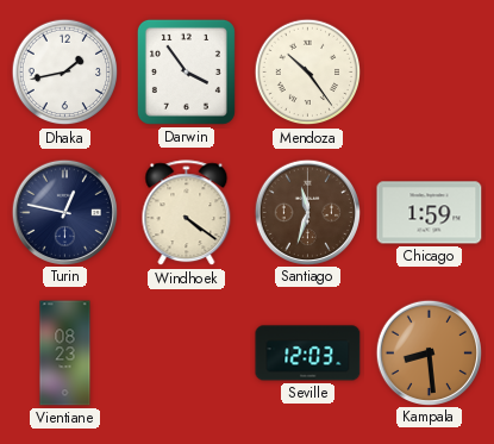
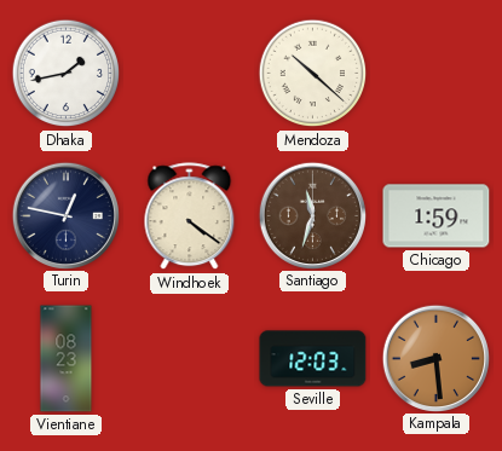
Darwin: 3:54 -> none (186, 71)
Mendoza: 10:24 -> 10:22 (313, 74)
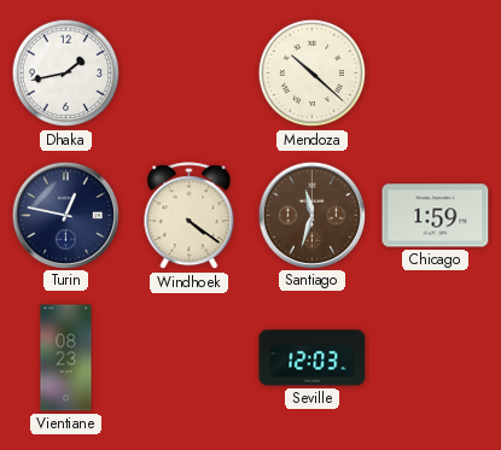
Kampala: 8:29 -> none (435, 358)
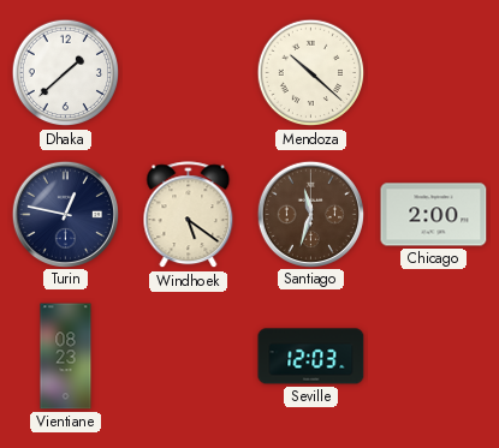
Dhaka: 1:43 -> 1:38 (66, 73)
Windhoek: 4:21 -> 5:21 (189, 215)
Chicago: 1:59 -> 2:00 (434, 215)
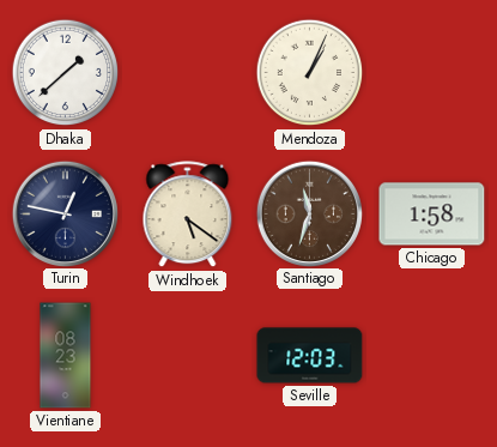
Mendoza: 10:22 -> 1:04 (310, 73)
Chicago: 2:00 -> 1:58 (432, 215)
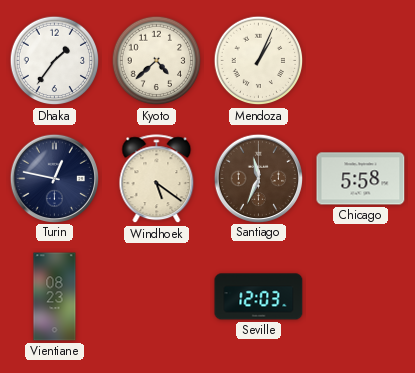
Dhaka: 1:38 -> 1:36 (55, 61)
Kyoto: none -> 4:38 (157, 61)
Santiago: 11:33 -> 11:34 (258, 178)
Chicago: 1:58 -> 5:58 (361, 179)
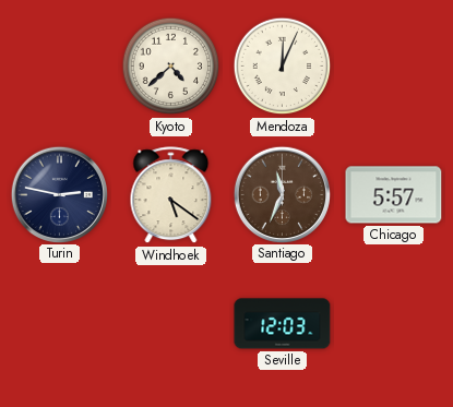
Dhaka: 1:36 -> none (55, 61)
Mendoza: 1:04 -> 12:04 (283, 67)
Turin: 12:47 -> 2:47 (59, 194)
Chicago: 5:58 -> 5:57 (394, 195)
Vientiane: 08:23 -> none (55, 297)
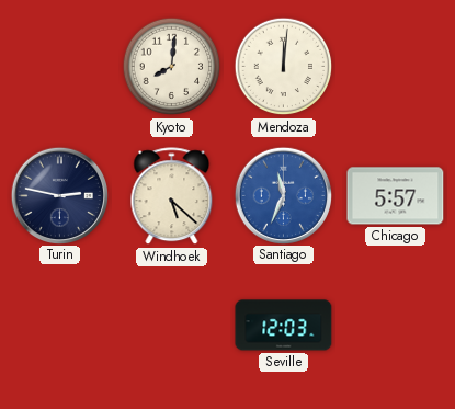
Kyoto: 4:38 -> 8:01 (172, 67)
Mendoza: 12:04 -> 12:01 (284, 67)
Windhoek: 5:21 -> 5:22 (172, 196)
Santiago dial: brown -> blue (283, 195)
